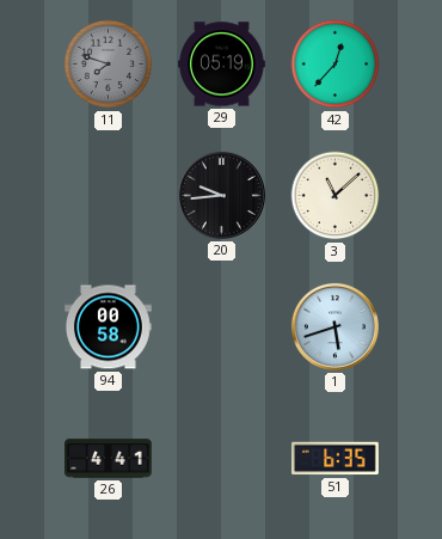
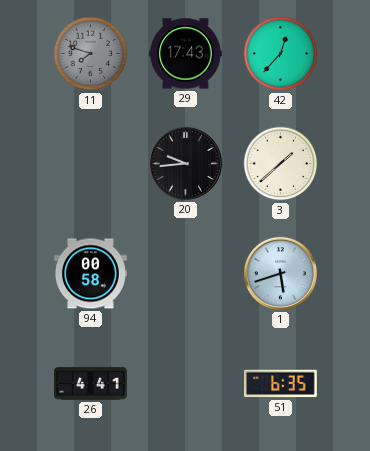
29: 05:19 -> 17:43 (186, 54)
3: 11:08 -> 1:38 (281, 164)
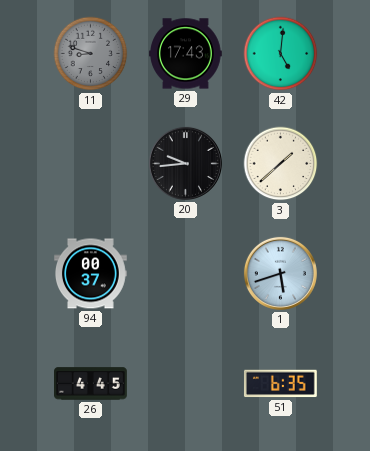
11: 7:48 -> 8:48 (91, 54)
42: 12:37 -> 5:01 (281, 54)
94: 00:58 -> 00:37 (91, 274)
26: 4:41 -> 4:45 (91, 384)
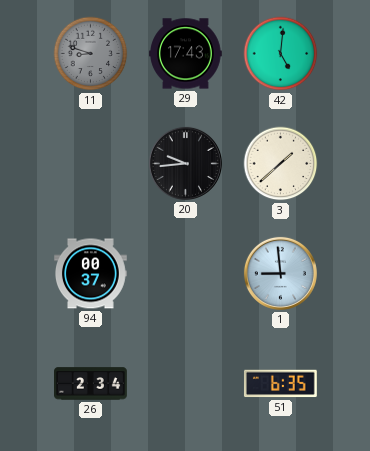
1: 5:42 -> 8:59 (280, 273)
26: 4:45 -> 2:34 (91, 384)
